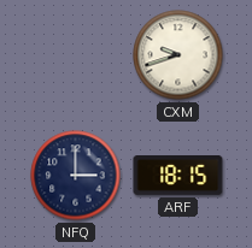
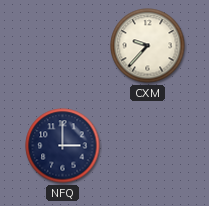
CXM: 9:42 -> 9:37 (148, 46)
ARF: 18:15 -> none (178, 176)
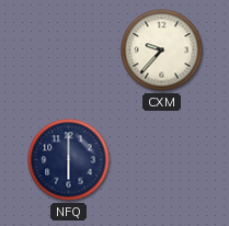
NFQ: 3:00 -> 6:00 (69, 160)
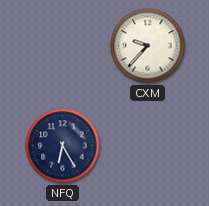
NFQ: 6:00 -> 6:25 (63, 146)
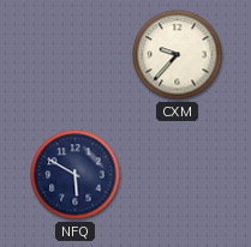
NFQ: 6:25 -> 5:50 (76, 175)
